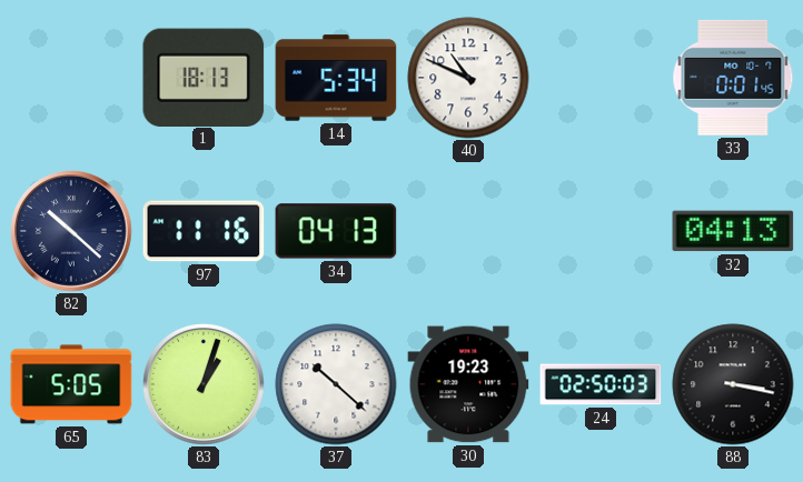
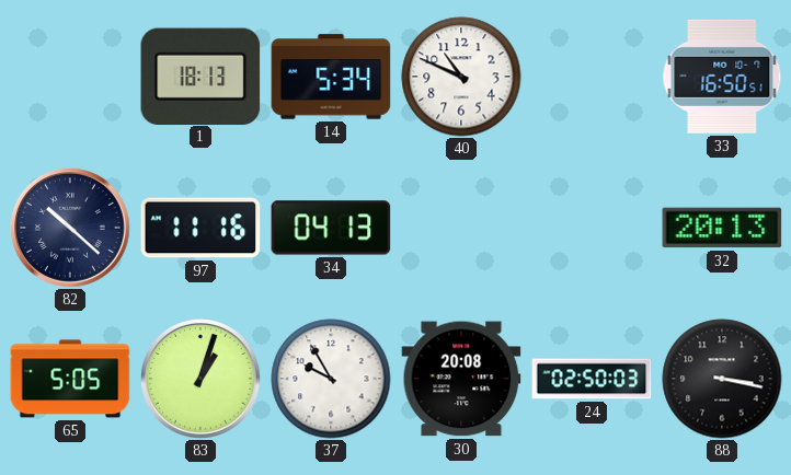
33: 0:01 -> 16:50 (722, 77)
32: 04:13 -> 20:13 (722, 228)
37: 10:22 -> 9:55 (331, 379)
30: 19:23 -> 20:08 (461, 379)
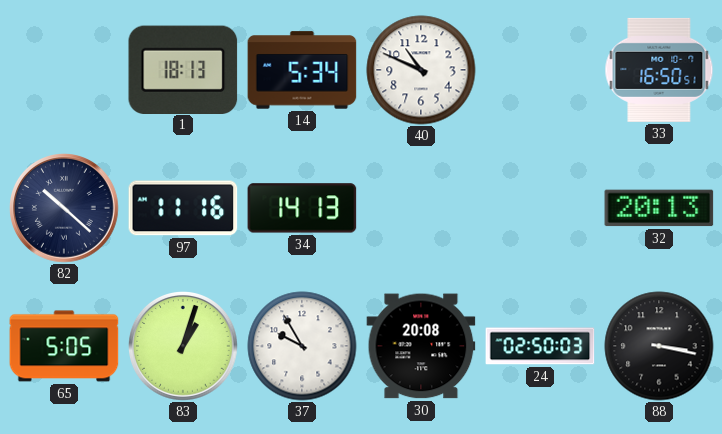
34: 04:13 -> 14:13 (302, 208)
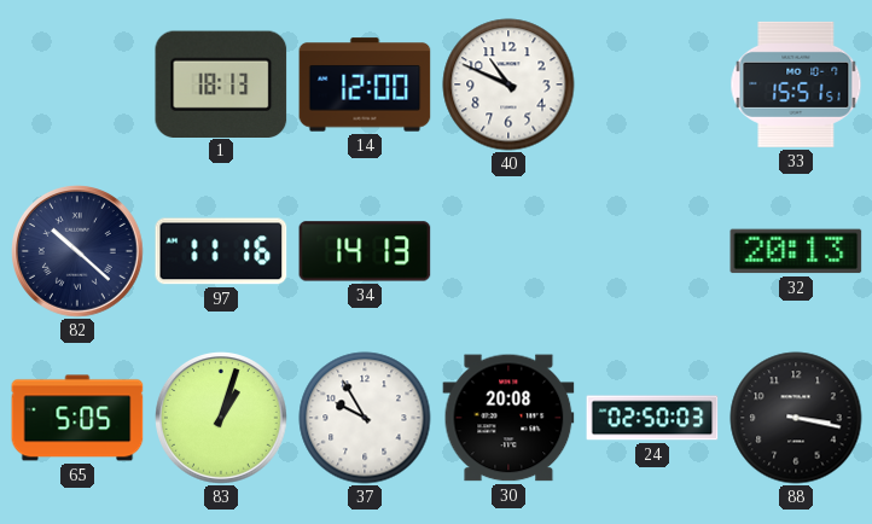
14: 5:34 -> 12:00 (365, 85)
33: 16:50 -> 15:51 (796, 85)
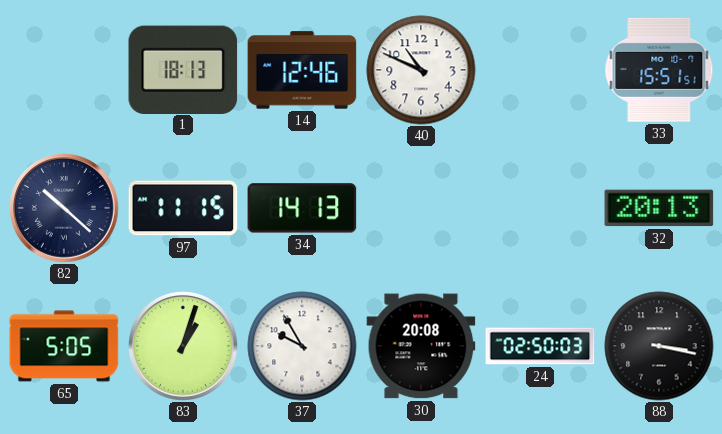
14: 12:00 -> 12:46 (302, 70)
97: 11:16 -> 11:15 (183, 208)
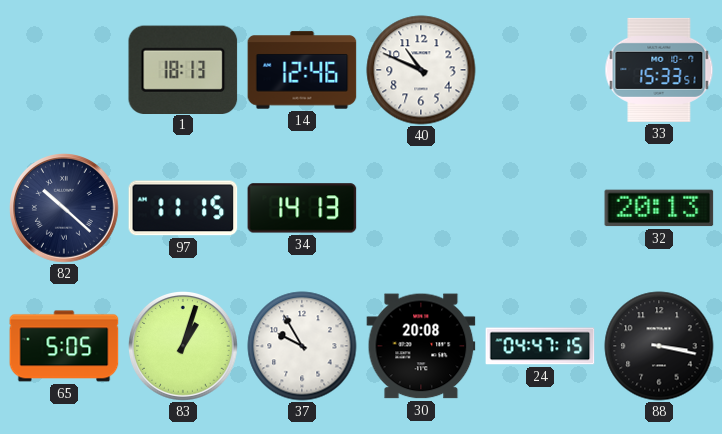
33: 15:51 -> 15:33 (659, 70)
24: 02:50 -> 04:47 (540, 346)
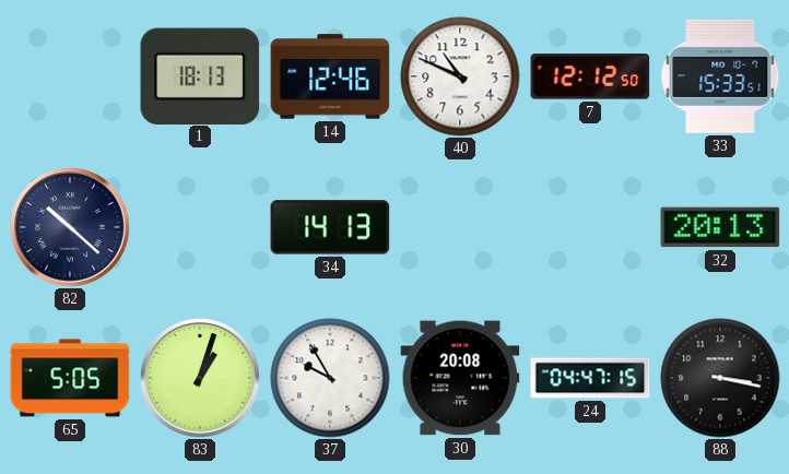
7: none -> 12:12 (590, 76)
97: 11:15 -> none (183, 208)
